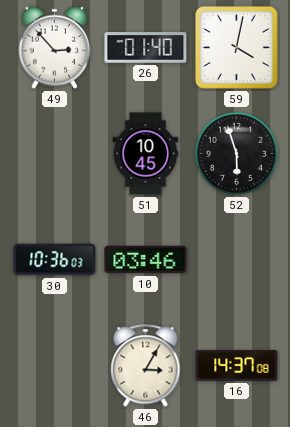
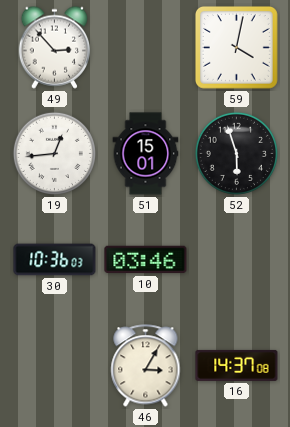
26: 01:40 -> none (146, 48)
19: none -> 12:44 (54, 153)
51: 10:45 -> 15:01 (146, 154)
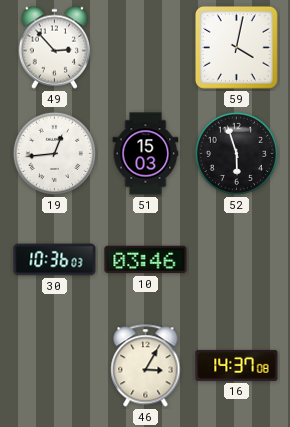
51: 15:01 -> 15:03 (146, 154)
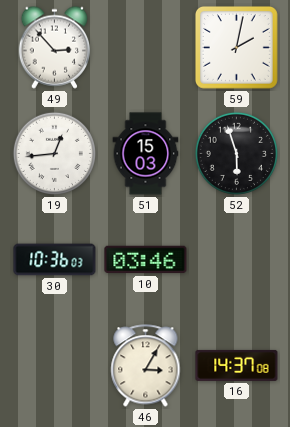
59: 4:02 -> 2:02 (236, 47)
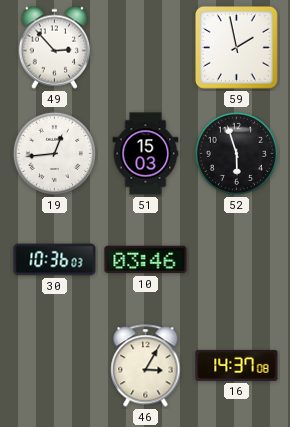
59: 2:02 -> 1:58 (236, 47)
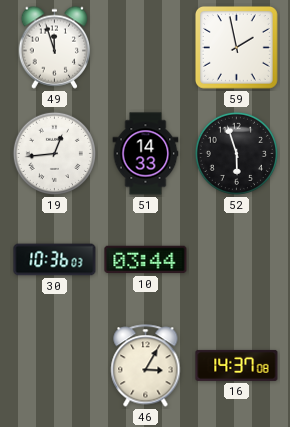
49: 2:53 -> 11:57 (55, 47)
51: 15:03 -> 14:33 (146, 154)
10: 03:46 -> 03:44 (146, 260)
